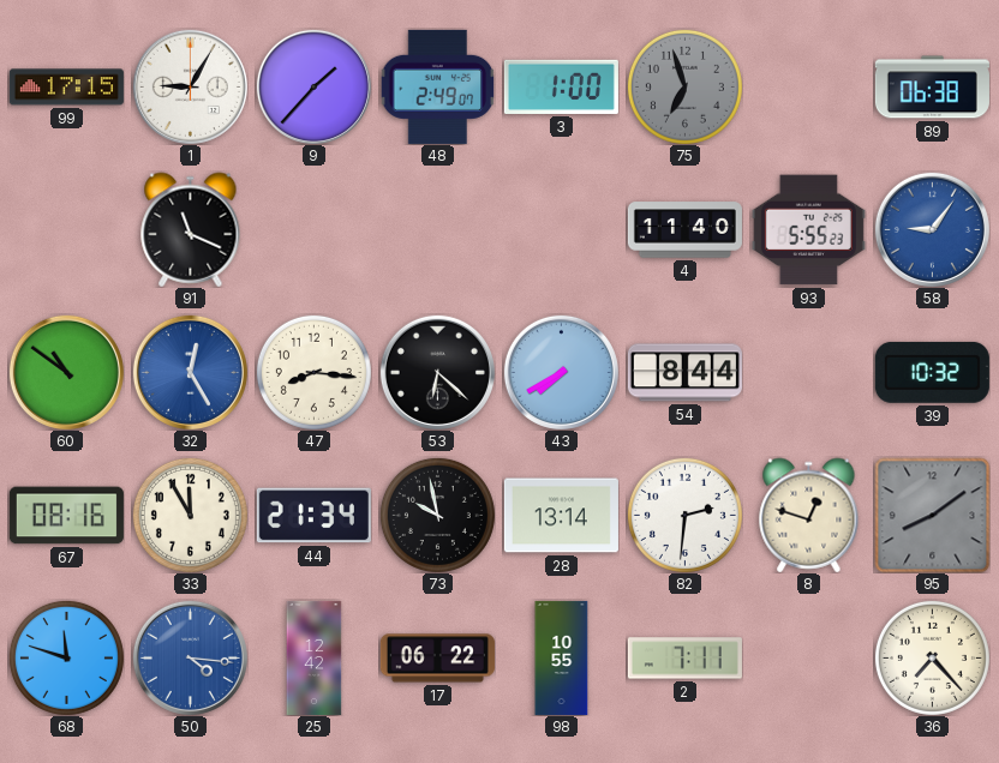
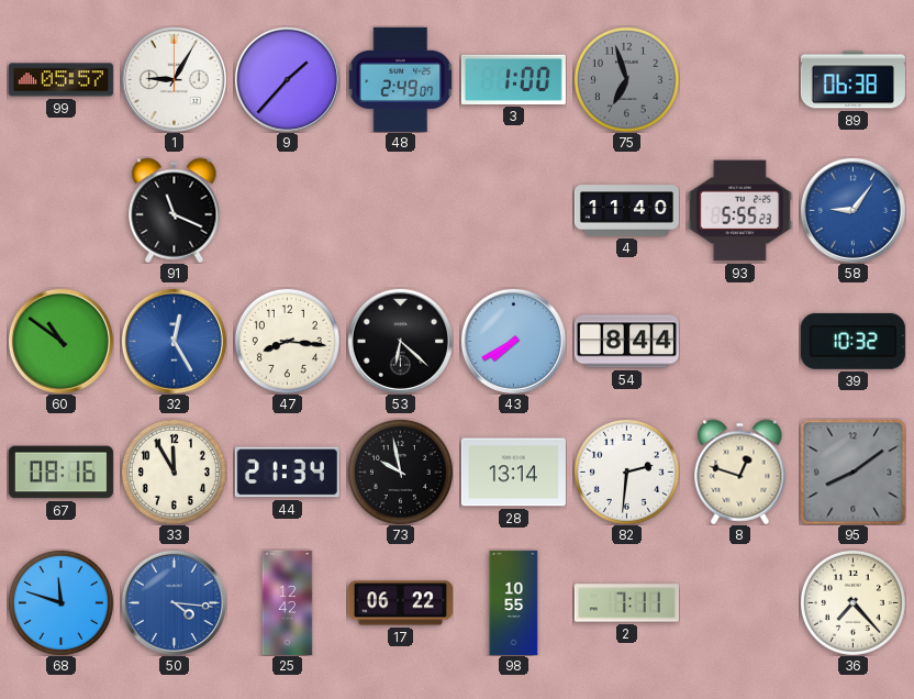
99: 17:15 -> 05:57 (60, 80)
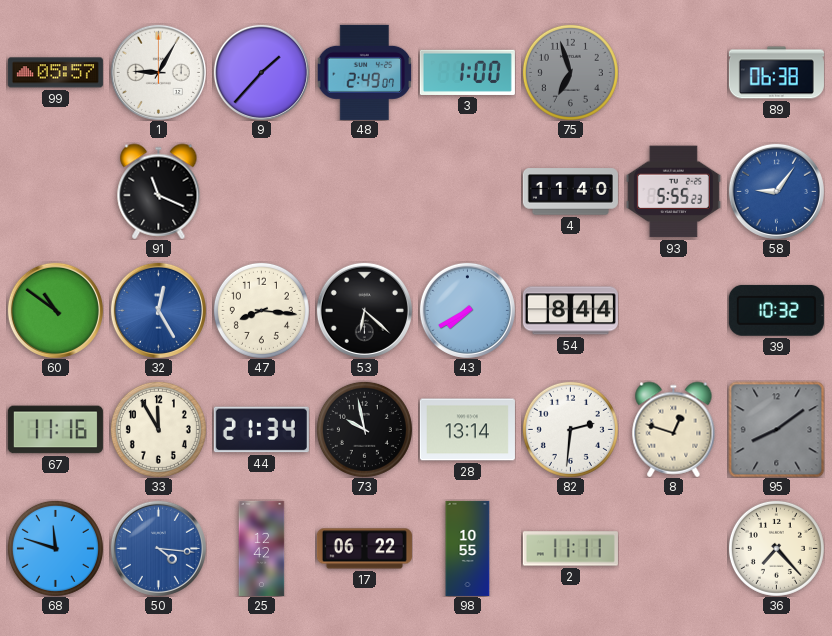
67: 08:16 -> 11:16 (55, 430)
2: 7:11 -> 11:11 (570, 549)
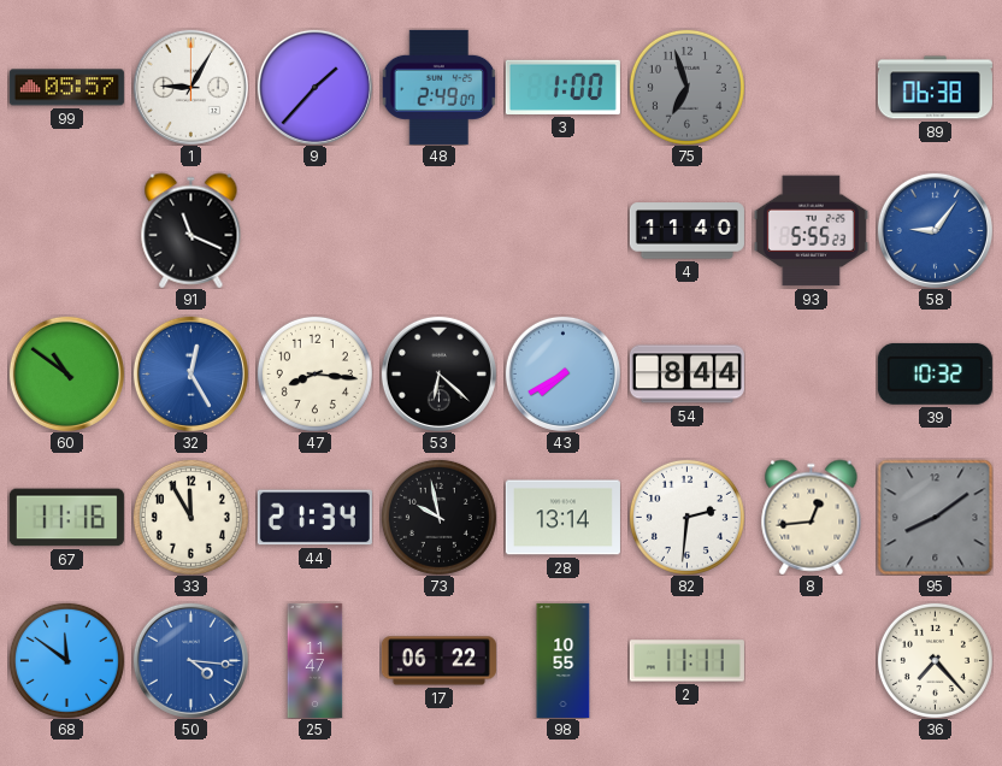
8: 12:48 -> 12:44 (812, 517)
68: 11:48 -> 11:51 (66, 660)
25: 12:42 -> 11:47 (316, 660)
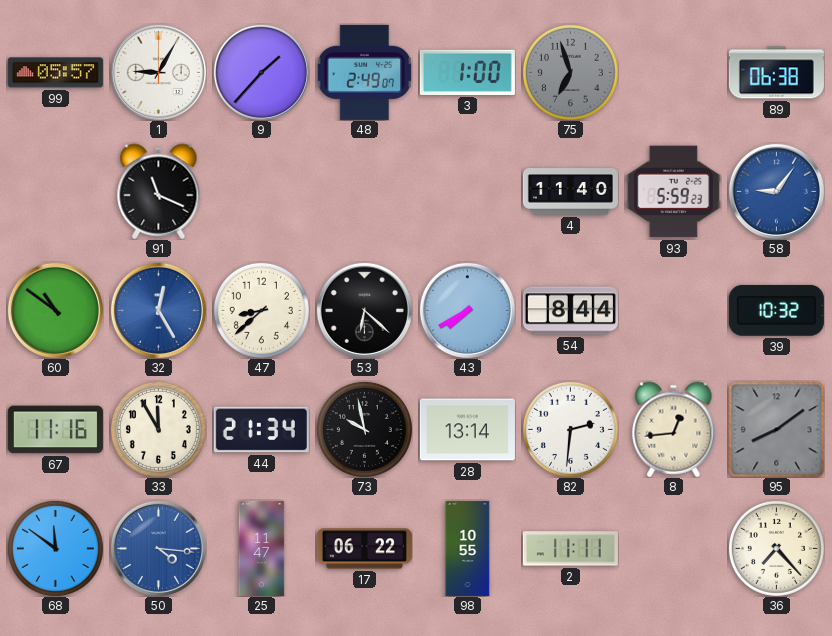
93: 5:55 -> 5:59 (673, 192)
47: 8:16 -> 8:38 (261, 310)
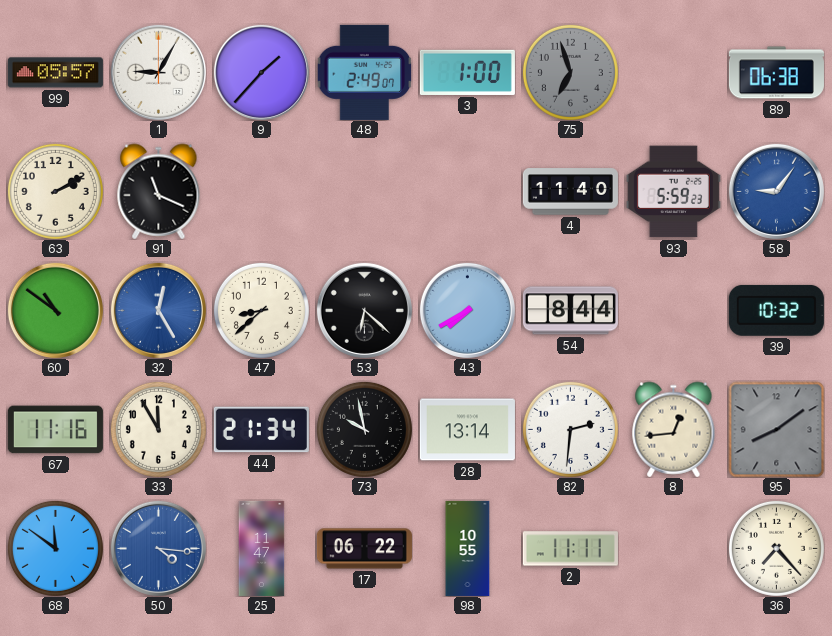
63: none -> 2:10 (55, 191)
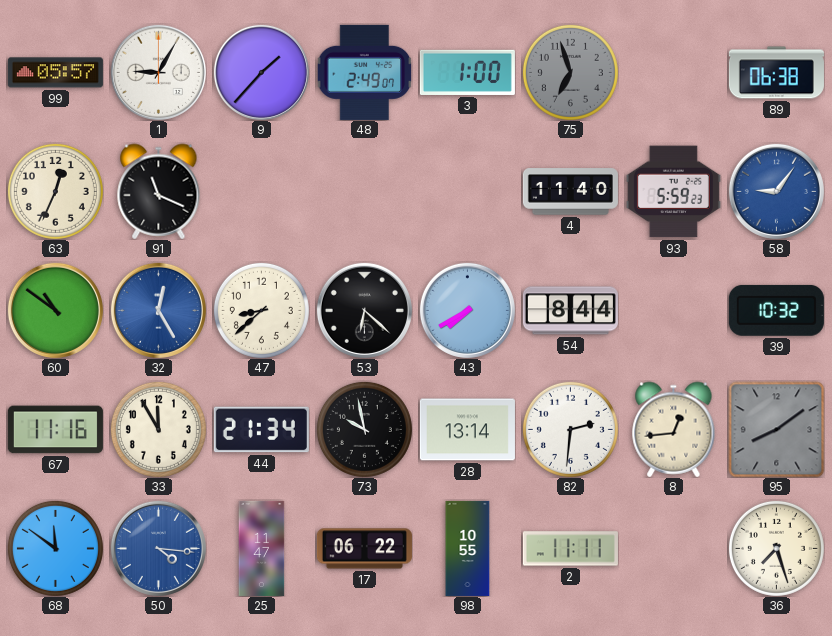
63: 2:10 -> 12:34 (55, 191)
36: 7:23 -> 7:27 (776, 548)
